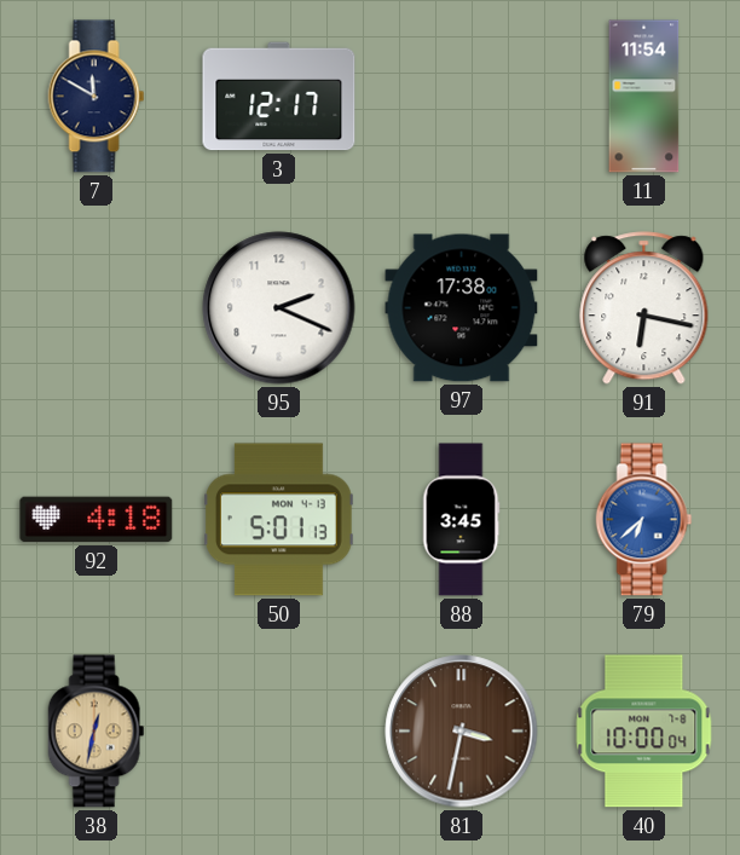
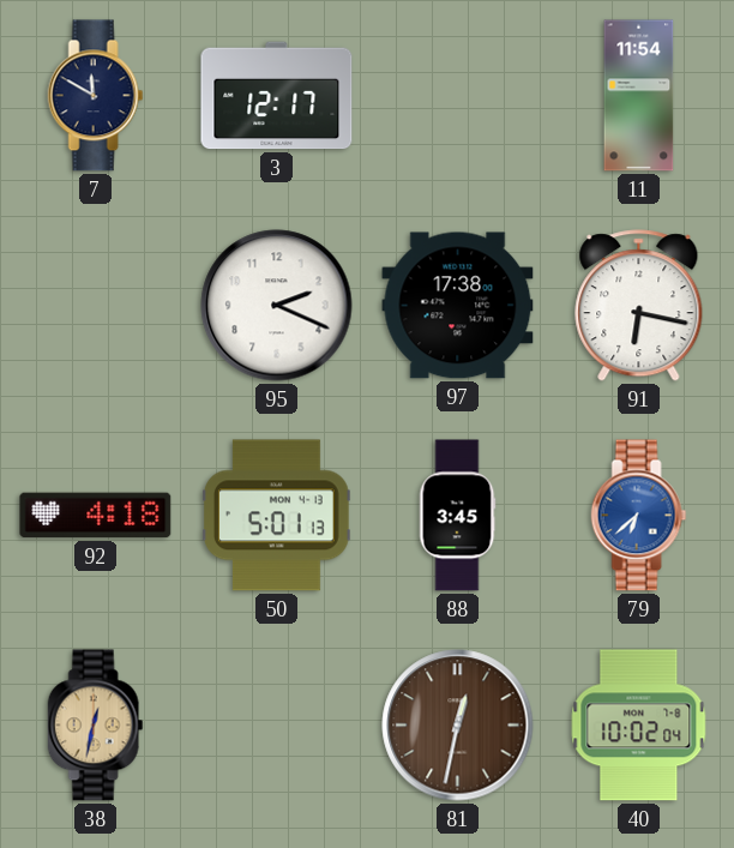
81: 3:32 -> 12:32 (458, 726)
40: 10:00 -> 10:02 (639, 726)
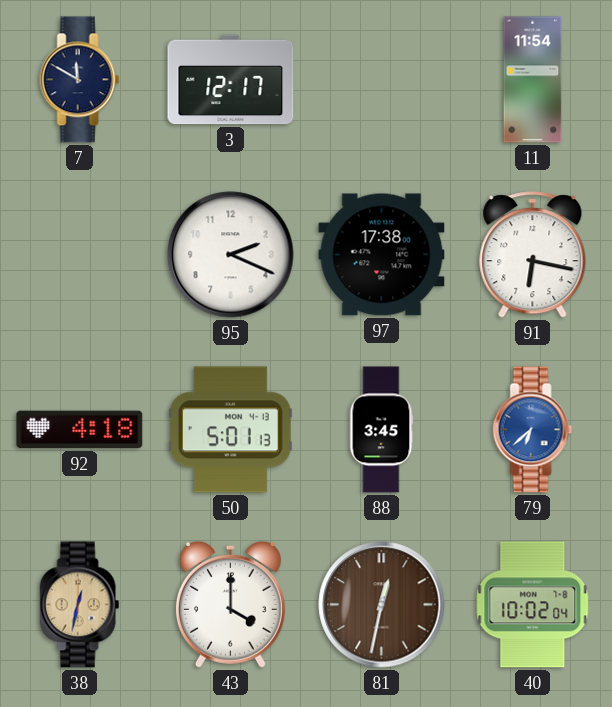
43: none -> 4:00 (230, 604)
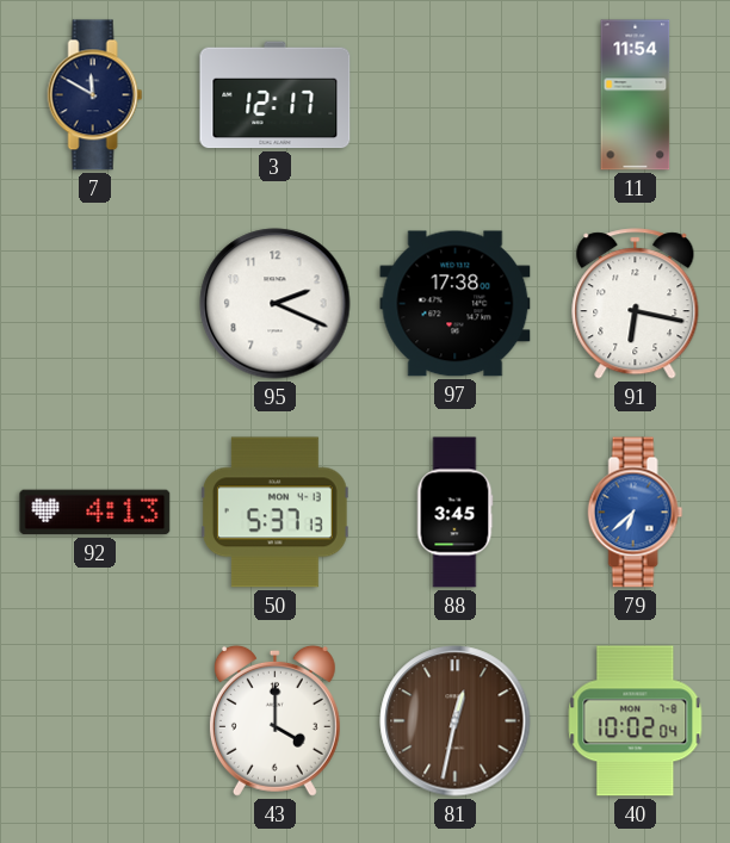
92: 4:18 -> 4:13 (95, 513)
50: 5:01 -> 5:37 (276, 513)
38: 12:32 -> none (80, 605)
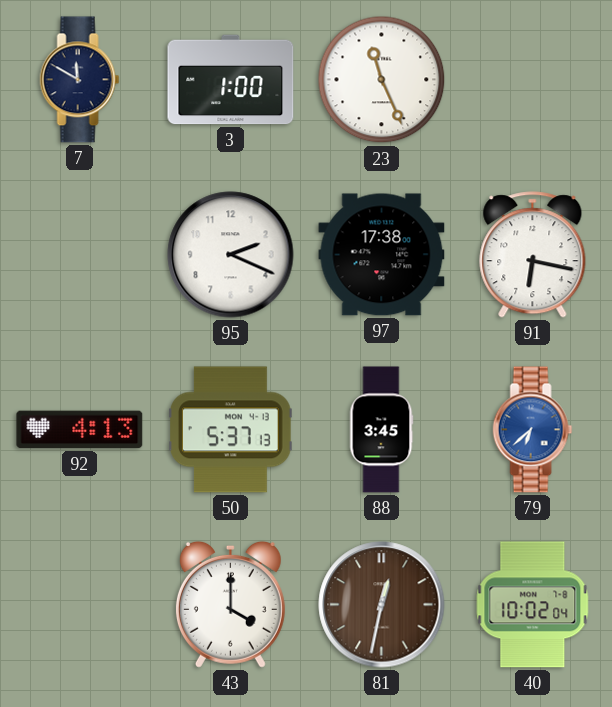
3: 12:17 -> 1:00 (231, 80)
23: none -> 11:26 (382, 80)
11: 11:54 -> none (636, 95)
